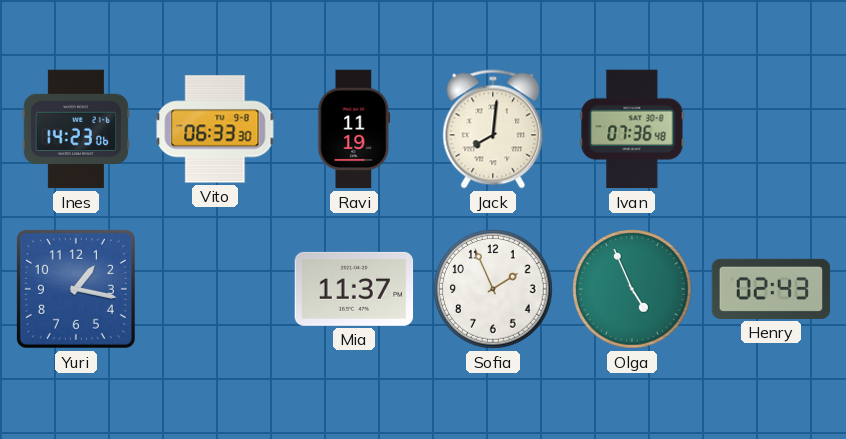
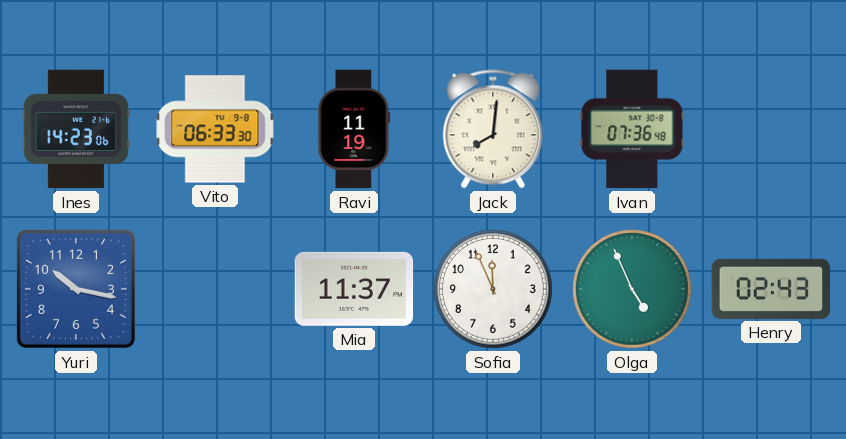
Yuri: 1:17 -> 10:17 (76, 289)
Sofia: 1:56 -> 11:56 (493, 289)
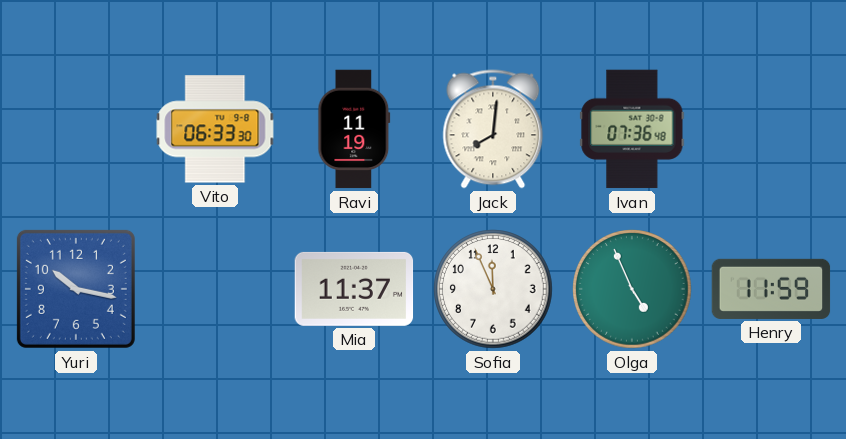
Ines: 14:23 -> none (76, 129)
Henry: 02:43 -> 11:59 (771, 289)
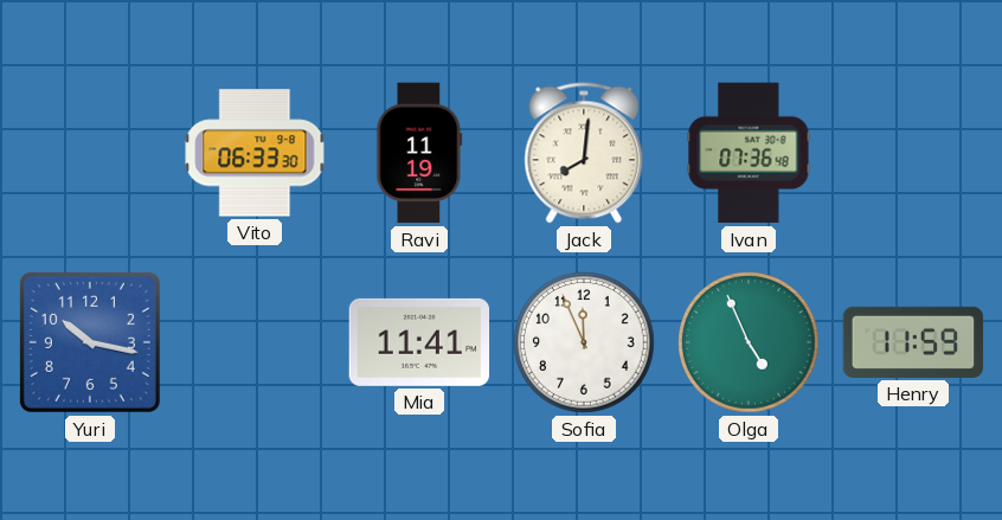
Mia: 11:37 -> 11:41 (419, 342)
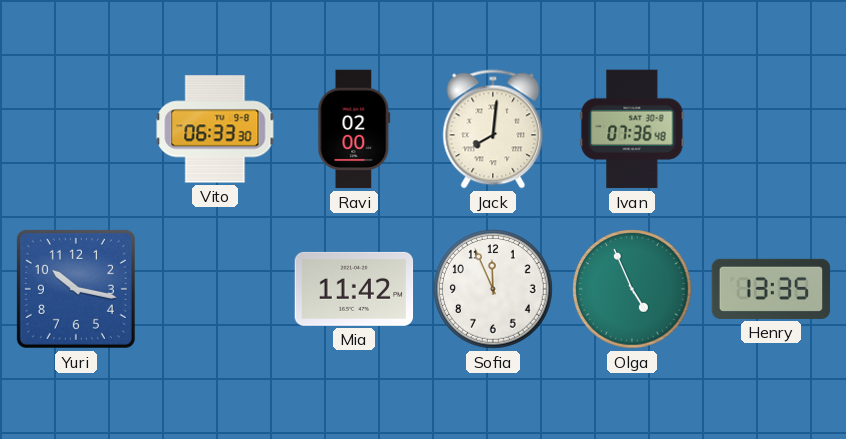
Ravi: 11:19 -> 02:00 (354, 129)
Mia: 11:41 -> 11:42 (354, 289)
Henry: 11:59 -> 13:35 (771, 289)
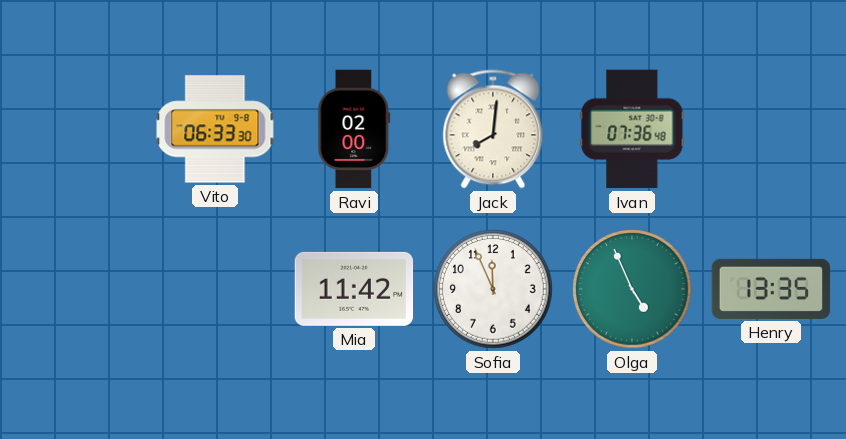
Yuri: 10:17 -> none (76, 289)
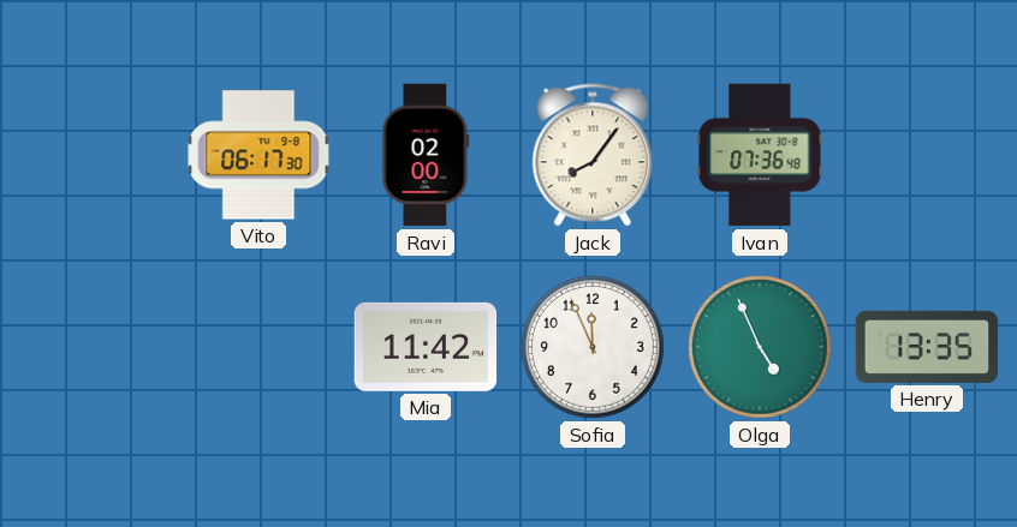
Vito: 06:33 -> 06:17 (258, 155)
Jack: 8:01 -> 8:06 (593, 155)
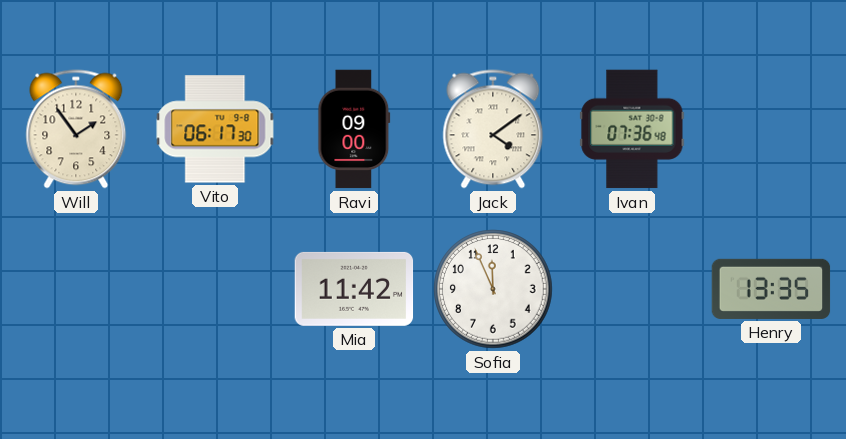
Will: none -> 1:54 (76, 129)
Ravi: 02:00 -> 09:00 (354, 129)
Jack: 8:06 -> 4:09 (493, 129)
Olga: 4:56 -> none (760, 347)
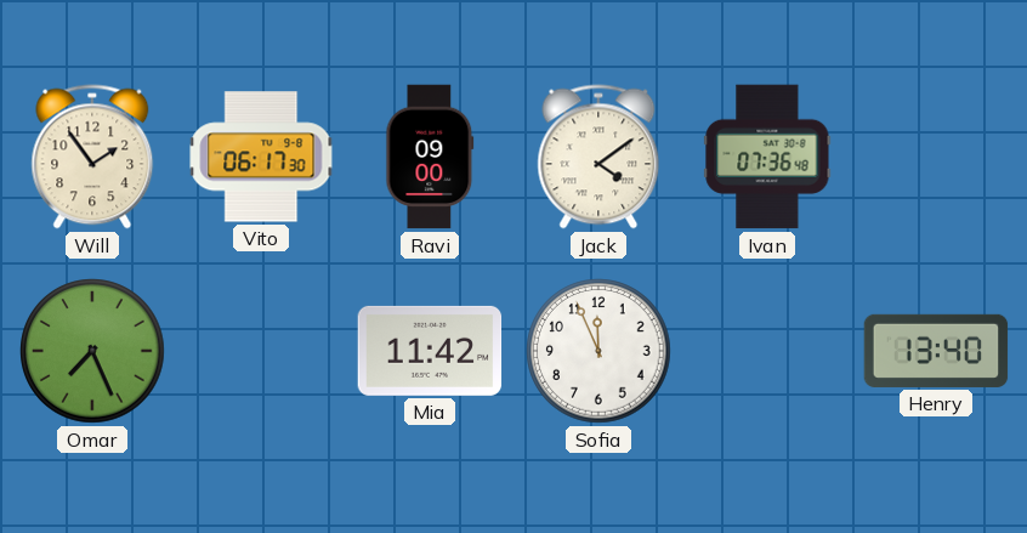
Omar: none -> 7:26 (92, 351)
Henry: 13:35 -> 13:40 (936, 351)
